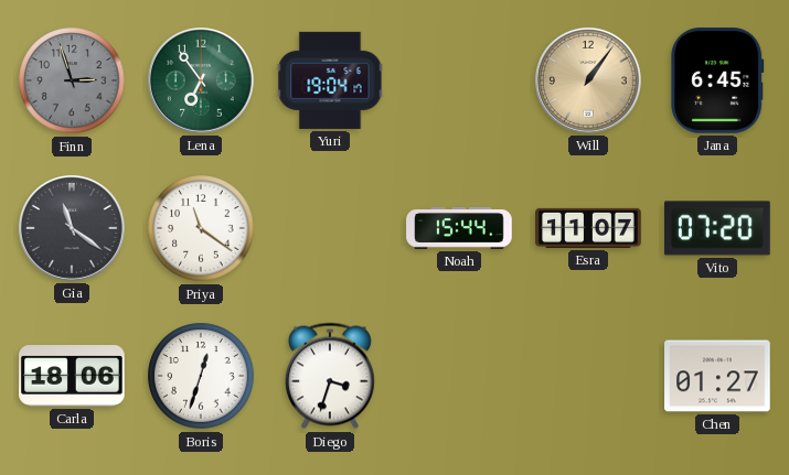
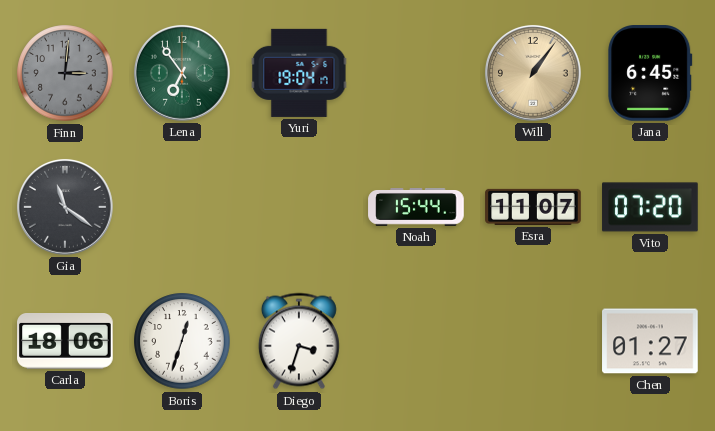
Finn: 2:57 -> 3:01 (65, 73)
Priya: 11:21 -> none (201, 228)
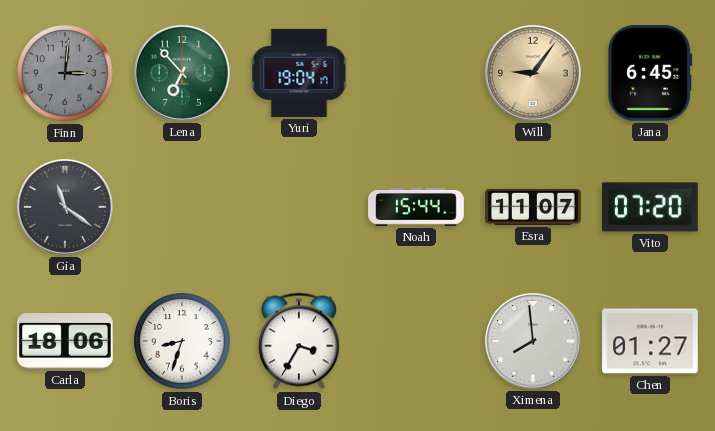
Lena: 6:54 -> 6:53 (182, 73)
Will: 1:06 -> 9:06 (533, 73)
Boris: 12:33 -> 8:33 (182, 341)
Diego: 3:33 -> 3:35 (299, 341)
Ximena: none -> 7:59 (533, 341)
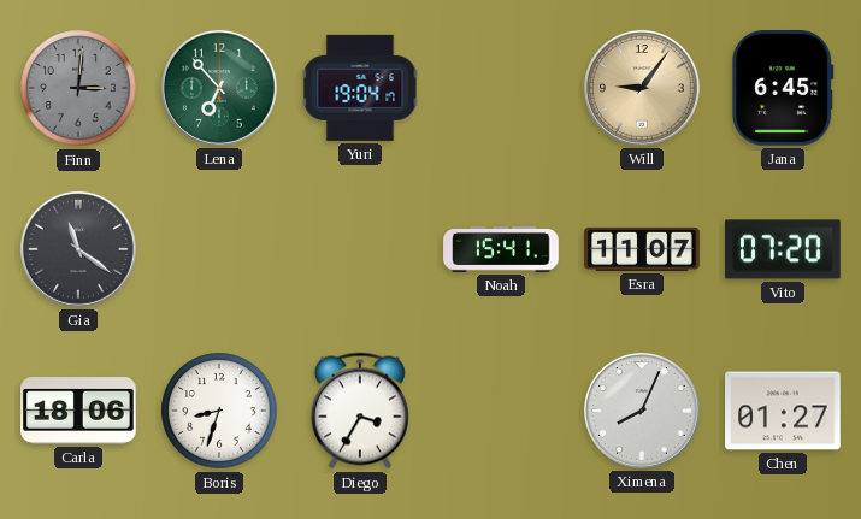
Noah: 15:44 -> 15:41 (501, 250)
Ximena: 7:59 -> 8:04 (642, 411)
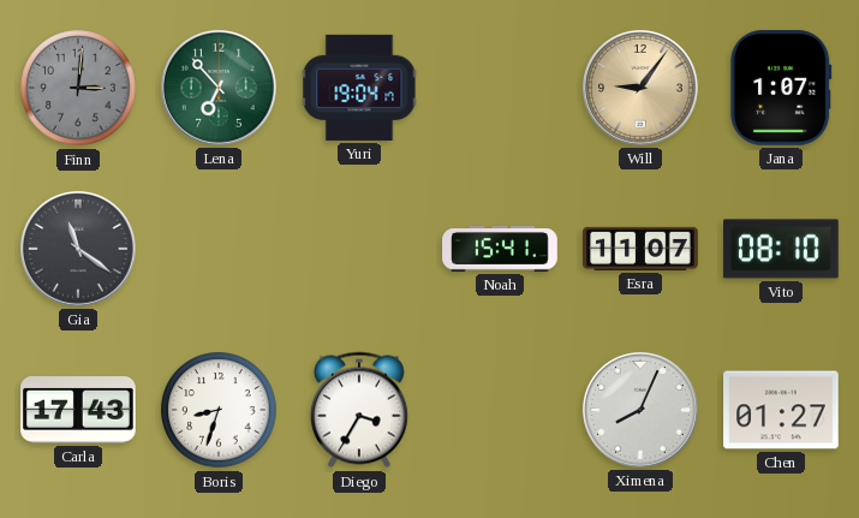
Jana: 6:45 -> 1:07 (781, 89)
Vito: 07:20 -> 08:10 (781, 249)
Carla: 18:06 -> 17:43 (78, 411)
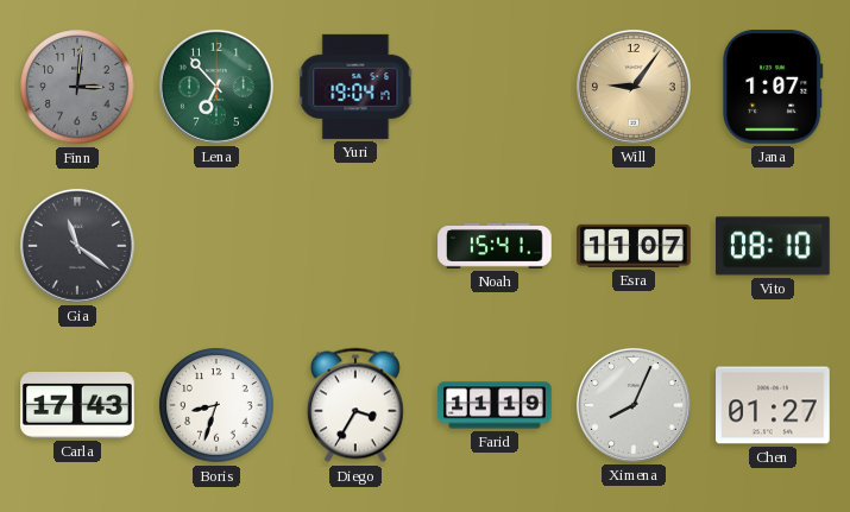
Farid: none -> 11:19 (495, 405)
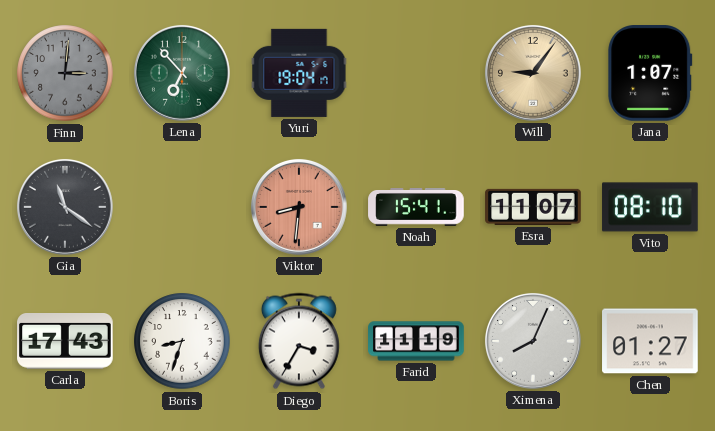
Viktor: none -> 8:31 (299, 207)
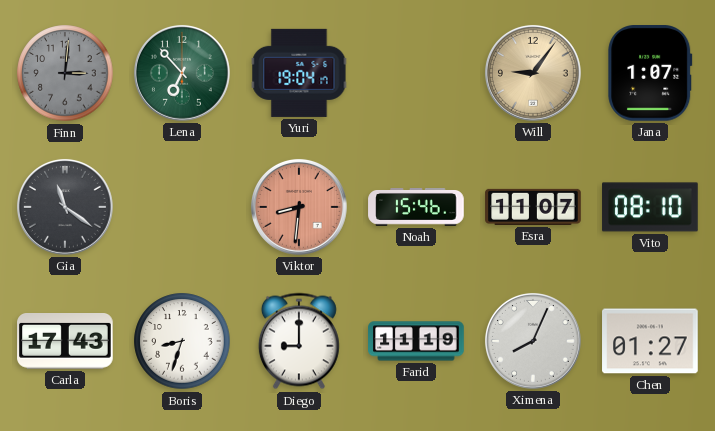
Noah: 15:41 -> 15:46 (416, 208)
Diego: 3:35 -> 9:00 (299, 341)
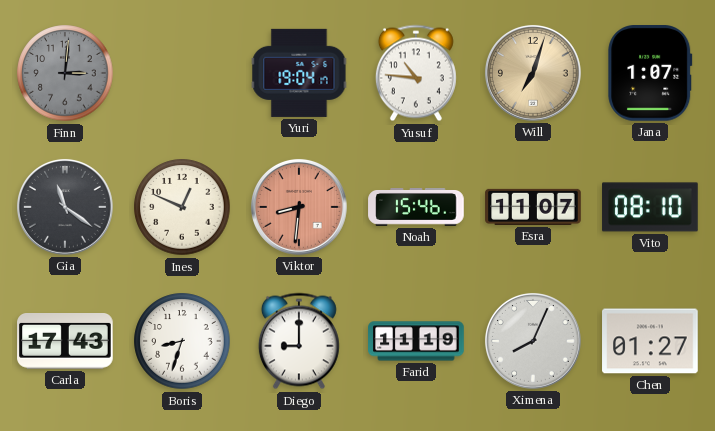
Lena: 6:53 -> none (182, 73)
Yusuf: none -> 10:46 (416, 73)
Will: 9:06 -> 7:03 (533, 73)
Ines: none -> 12:49 (182, 207)
